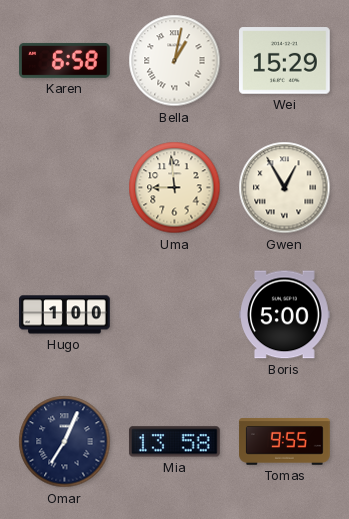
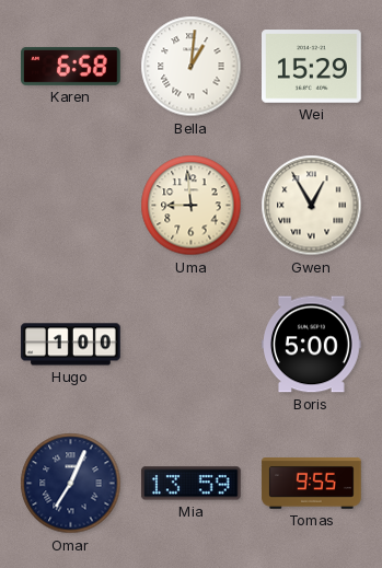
Bella: 1:02 -> 1:01 (192, 67)
Mia: 13:58 -> 13:59 (190, 484)
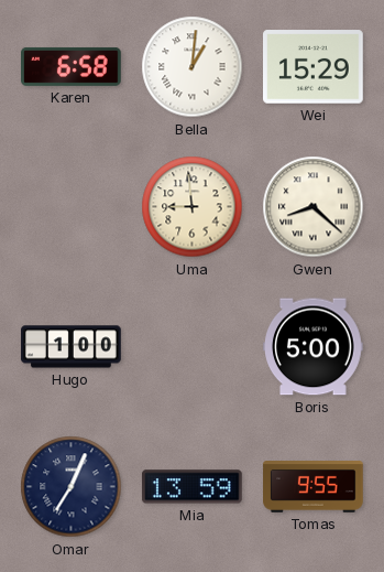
Gwen: 12:55 -> 8:22 (314, 207)
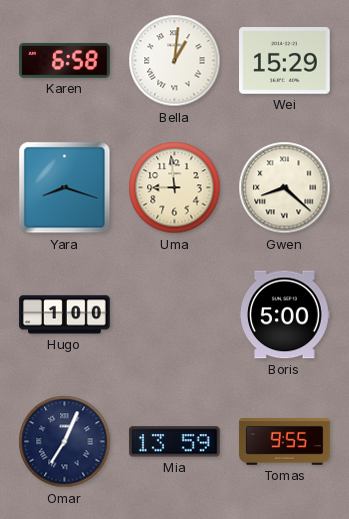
Yara: none -> 8:18 (65, 188)
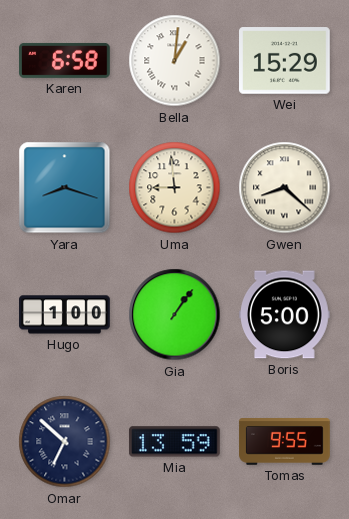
Gia: none -> 1:06 (175, 315)
Omar: 7:04 -> 6:52 (65, 442)
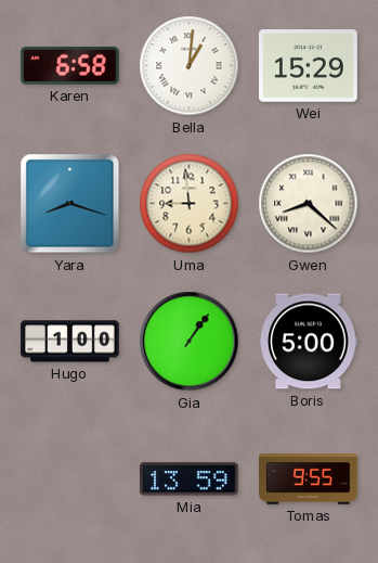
Omar: 6:52 -> none (65, 442)
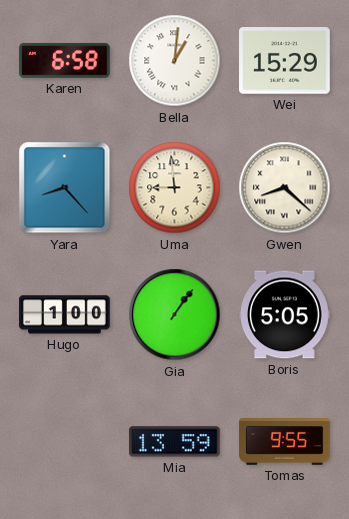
Yara: 8:18 -> 8:23 (65, 188)
Boris: 5:00 -> 5:05 (285, 315)
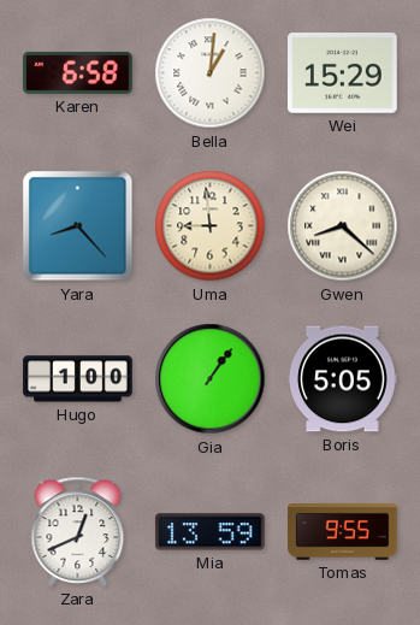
Zara: none -> 12:41 (78, 531)
